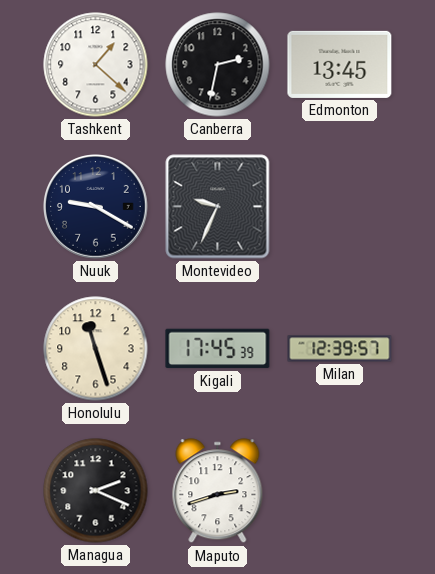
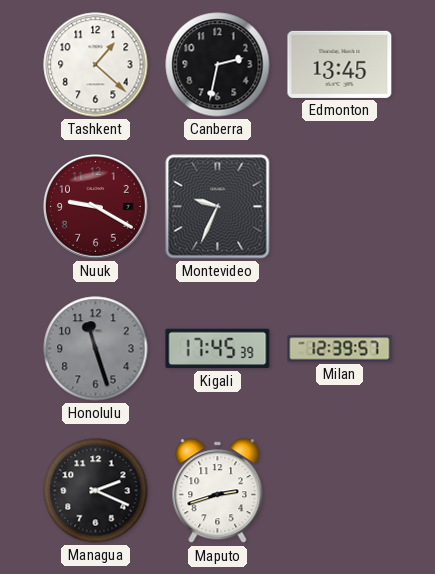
Nuuk dial: navy -> burgundy (96, 207)
Honolulu dial: cream -> grey (96, 349)
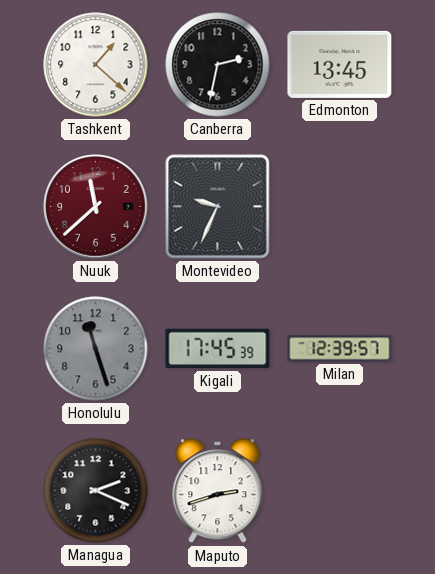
Nuuk: 9:20 -> 11:38 (96, 207)
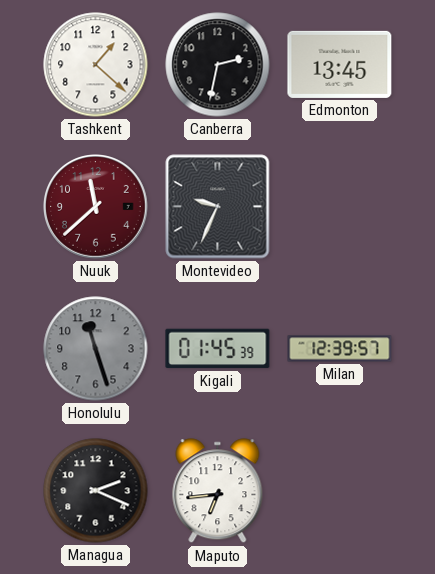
Kigali: 17:45 -> 01:45 (218, 349)
Maputo: 2:42 -> 6:44 (218, 491)
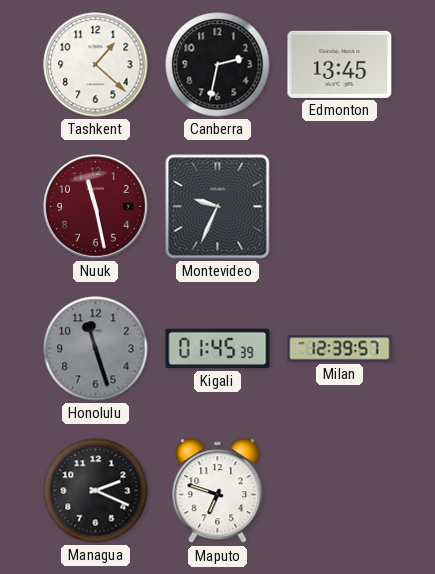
Nuuk: 11:38 -> 11:28 (96, 207)
Maputo: 6:44 -> 6:48 (218, 491)
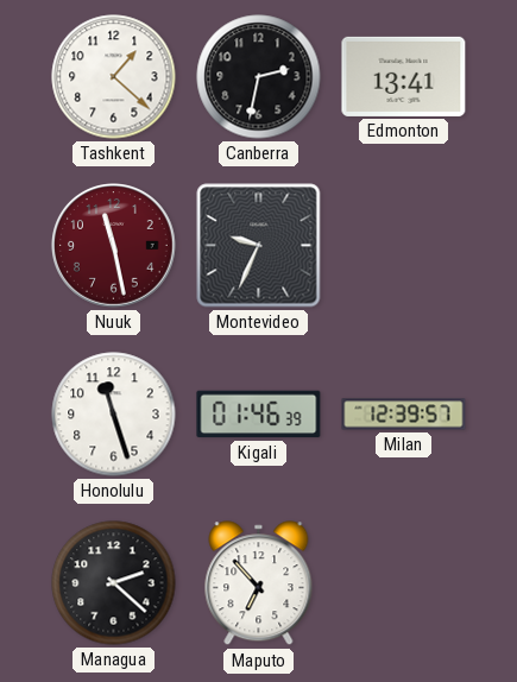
Edmonton: 13:45 -> 13:41 (404, 76)
Honolulu dial: grey -> white (114, 415)
Kigali: 01:45 -> 01:46 (259, 415)
Managua: 2:19 -> 2:22 (114, 583)
Maputo: 6:48 -> 6:53 (259, 583)
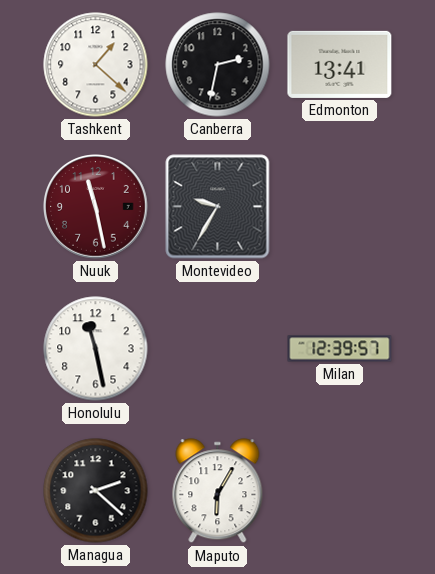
Montevideo: 9:34 -> 9:35 (218, 207)
Honolulu: 11:27 -> 11:28 (96, 349)
Kigali: 01:46 -> none (259, 415)
Maputo: 6:53 -> 6:05 (218, 491)
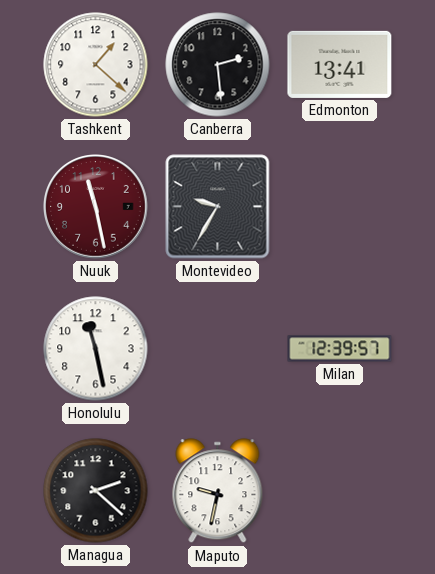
Canberra: 2:32 -> 2:29 (218, 65)
Maputo: 6:05 -> 9:32 (218, 491)
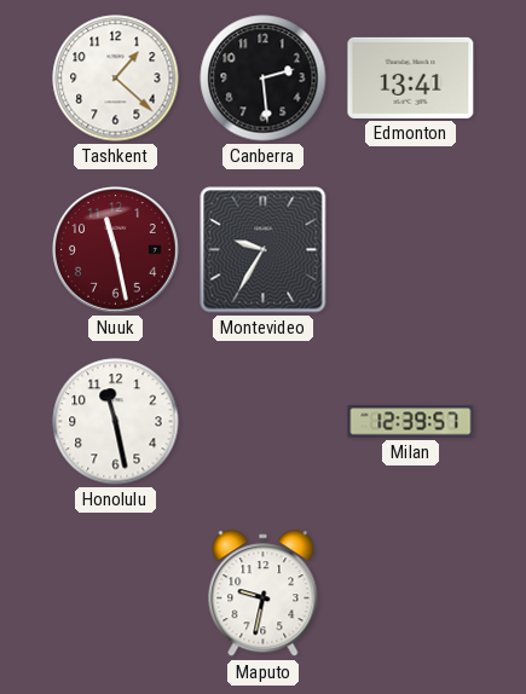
Managua: 2:22 -> none (96, 491)
